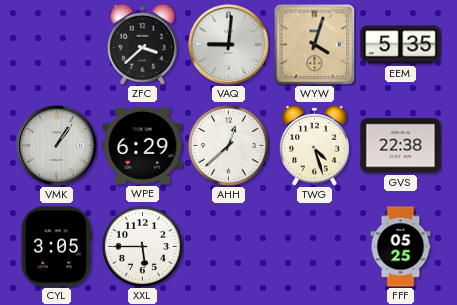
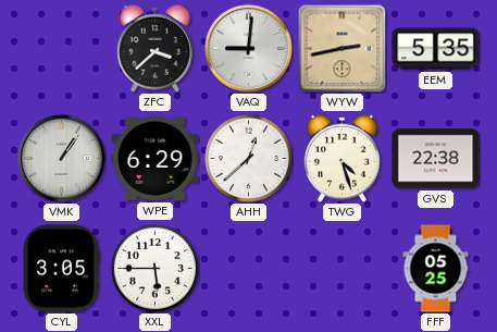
WYW: 4:03 -> 2:43 (341, 48)
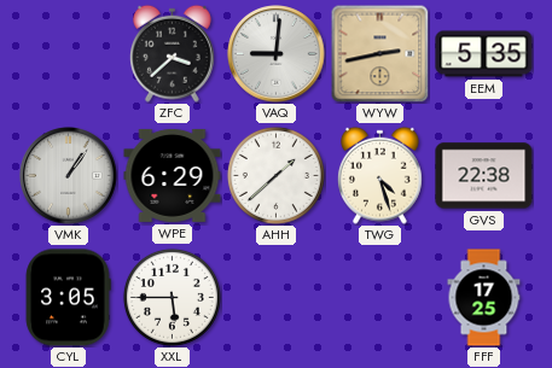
AHH: 12:38 -> 1:38 (275, 175)
FFF: 05:25 -> 17:25 (484, 298)
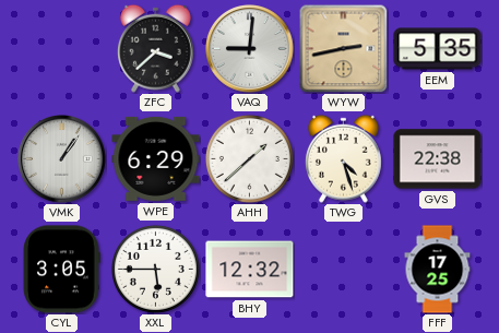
BHY: none -> 12:32 (250, 270)
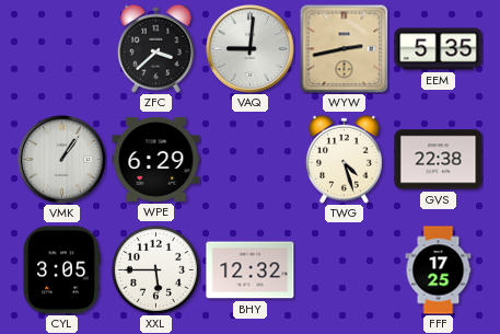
AHH: 1:38 -> none (249, 158)
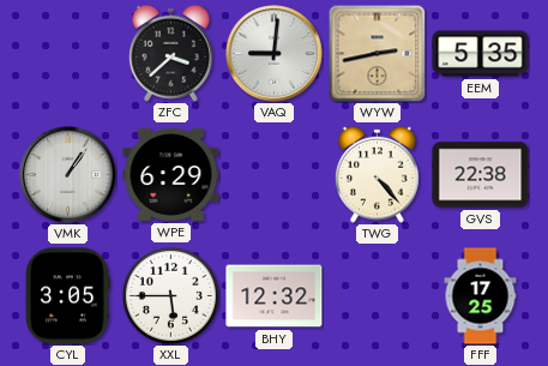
TWG: 4:27 -> 4:23 (377, 174)
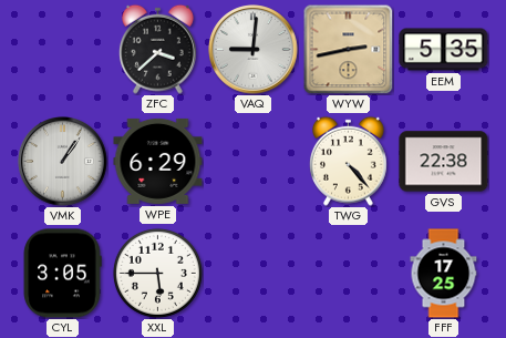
BHY: 12:32 -> none (275, 296)
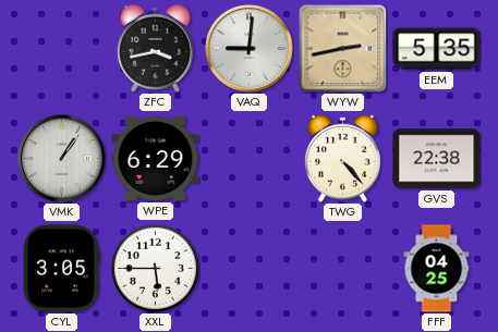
ZFC: 3:38 -> 3:43 (155, 48)
FFF: 17:25 -> 04:25 (437, 269)
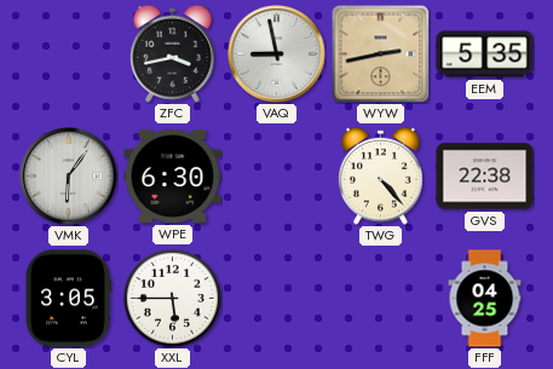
VAQ: 9:01 -> 8:58 (277, 54)
VMK: 1:06 -> 6:06 (69, 177)
WPE: 6:29 -> 6:30 (173, 175)
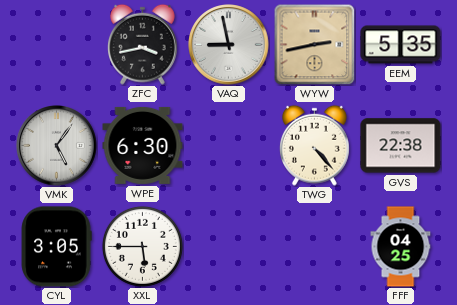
VMK: 6:06 -> 5:06 (57, 146)
